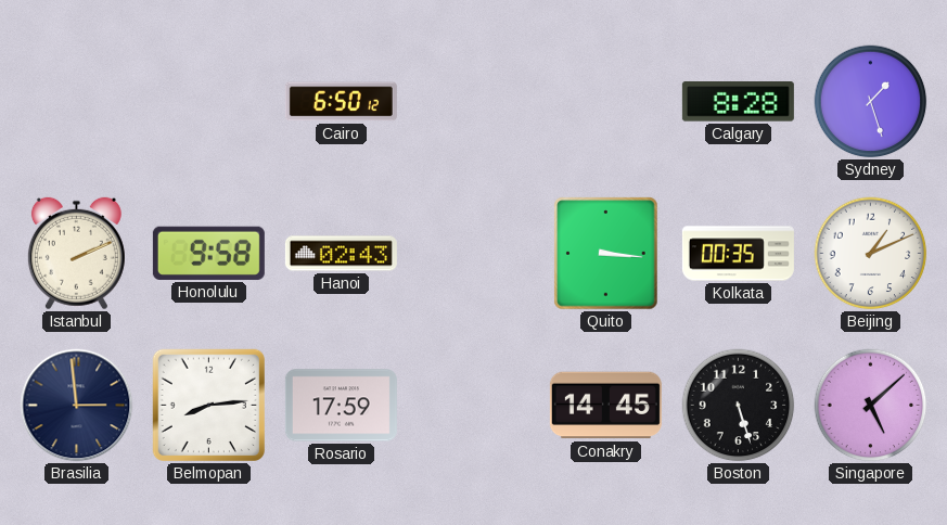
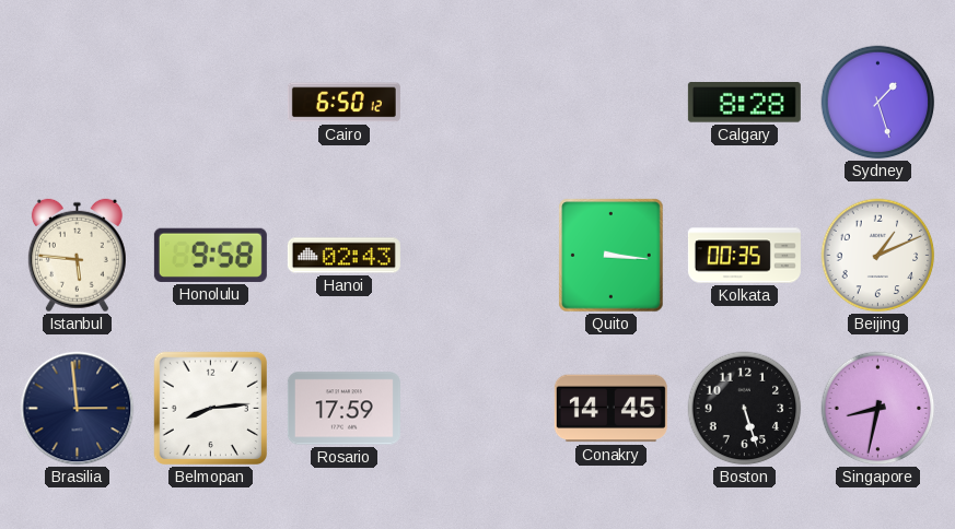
Istanbul: 2:11 -> 5:46 (77, 256)
Singapore: 5:08 -> 8:32 (878, 409)
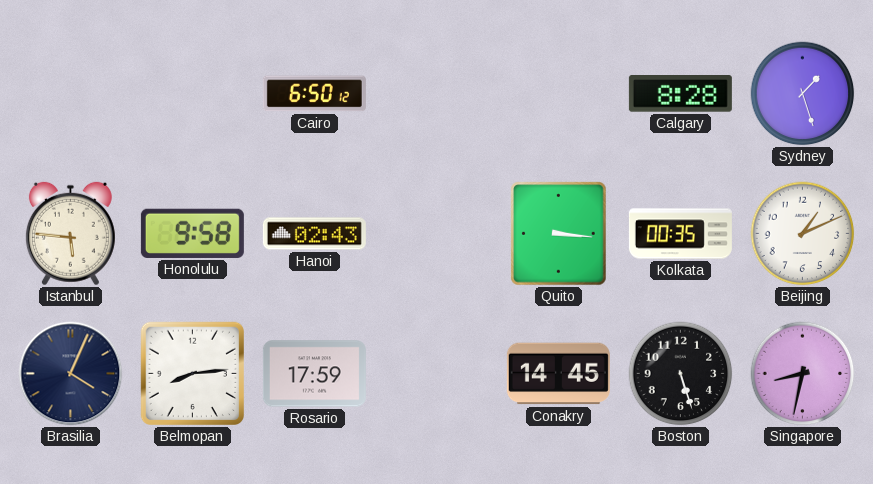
Brasilia: 2:59 -> 4:04 (71, 374)
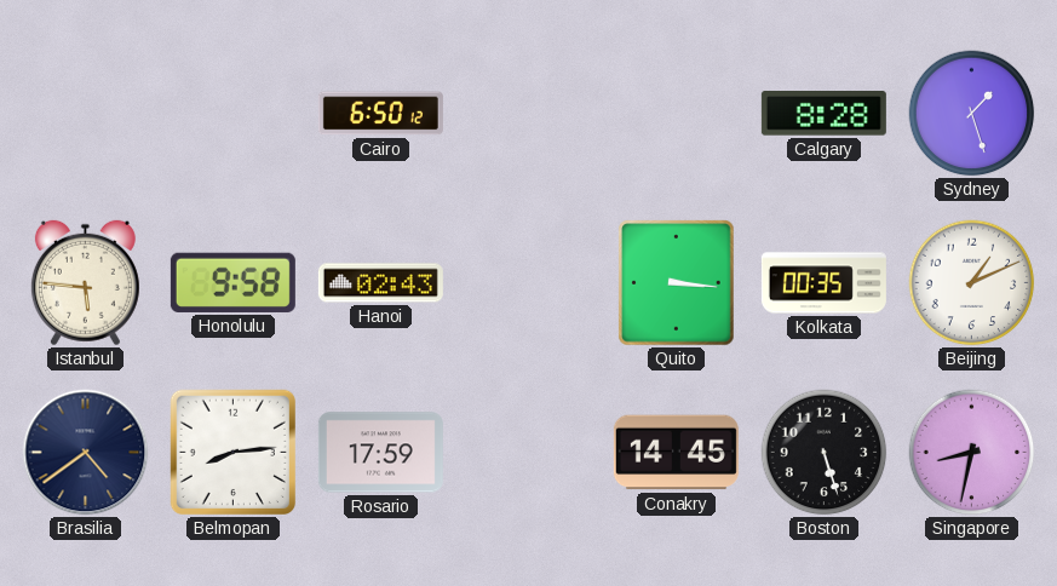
Brasilia: 4:04 -> 4:39 (86, 453)
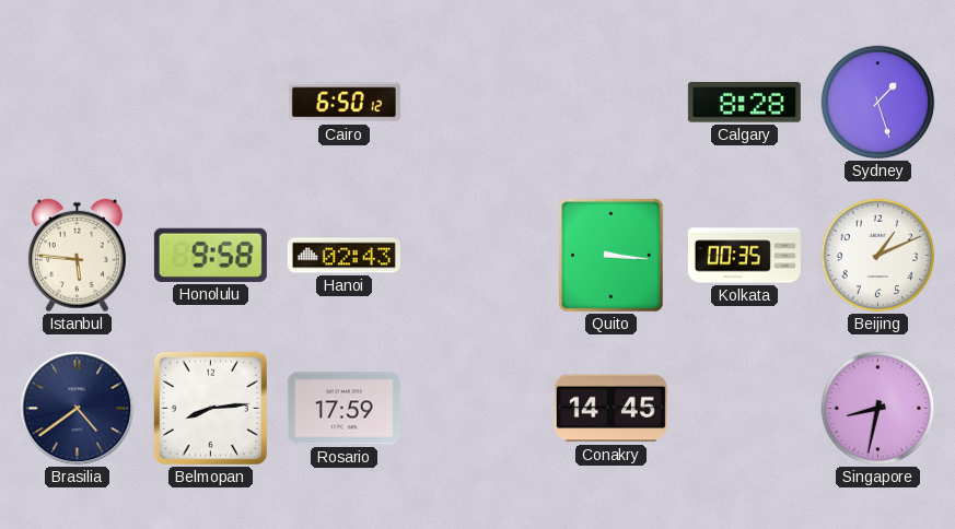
Boston: 5:27 -> none (825, 453)
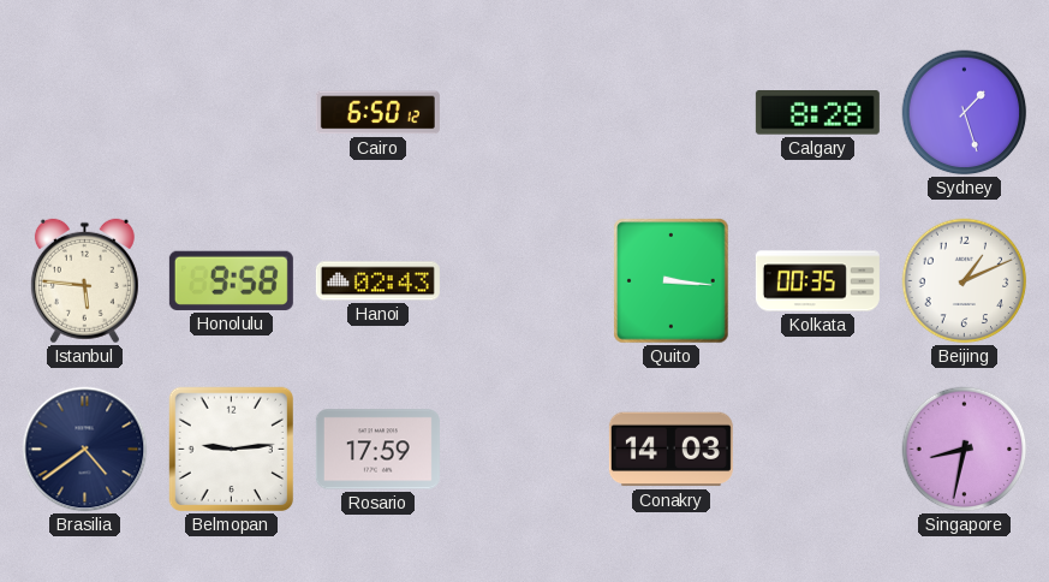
Belmopan: 8:14 -> 9:14 (231, 449)
Conakry: 14:45 -> 14:03 (670, 450)
